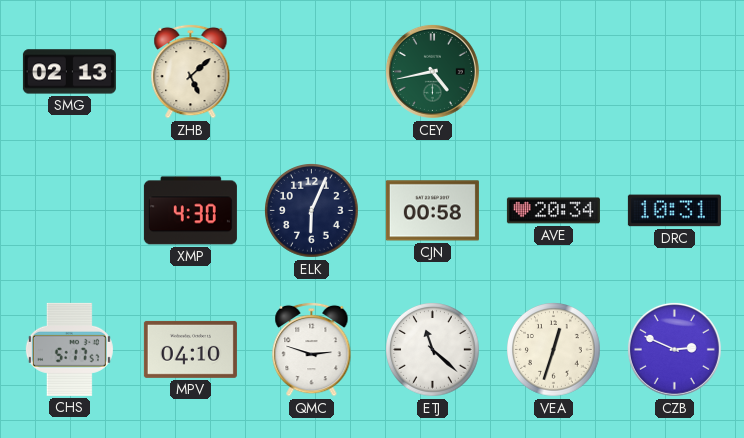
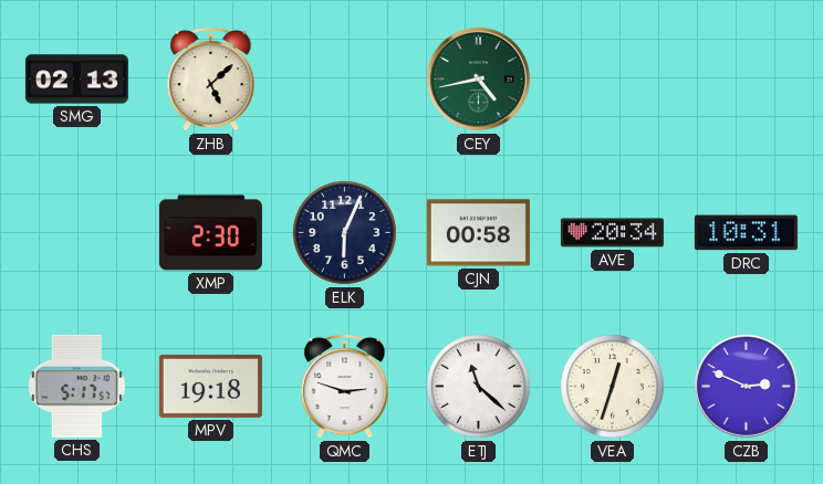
XMP: 4:30 -> 2:30 (210, 233)
MPV: 04:10 -> 19:18 (210, 386)
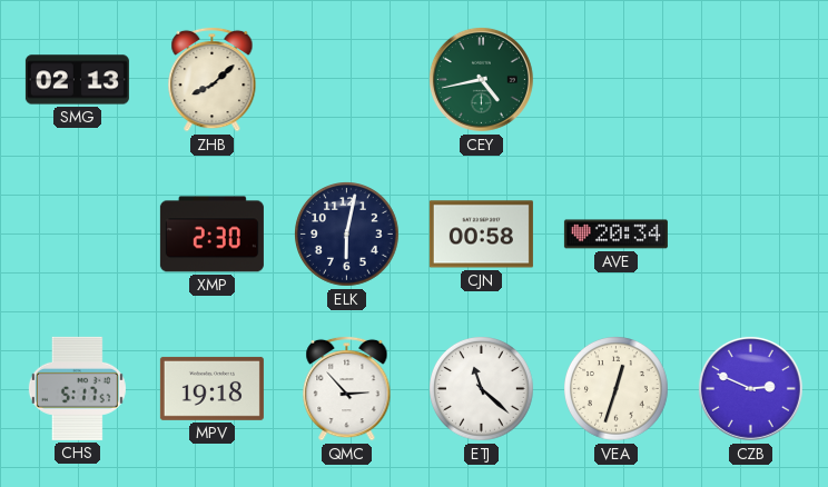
ZHB: 5:08 -> 8:08 (213, 79)
ELK: 6:04 -> 6:02 (347, 235)
DRC: 10:31 -> none (746, 233)
QMC: 2:48 -> 2:53 (347, 388)
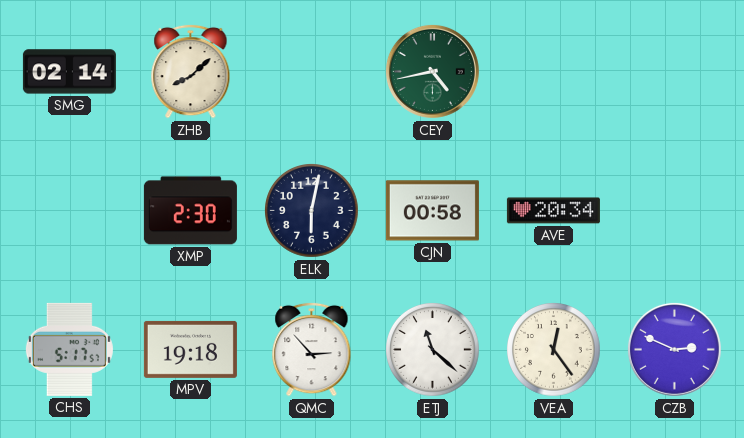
SMG: 02:13 -> 02:14 (69, 72)
VEA: 12:33 -> 12:24 (554, 350)
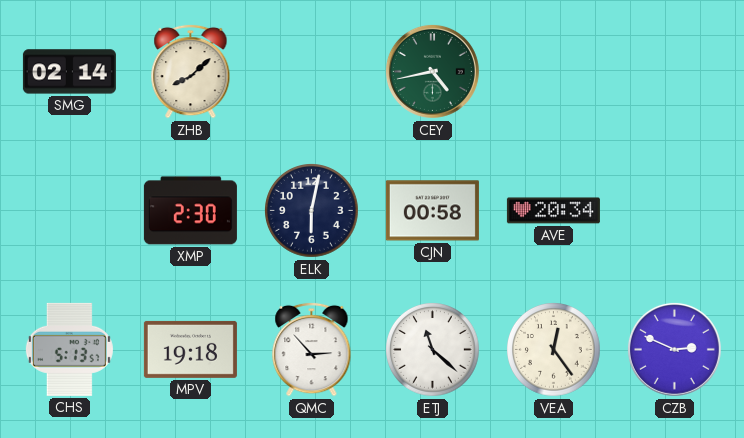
CHS: 5:17 -> 5:13 (69, 349)
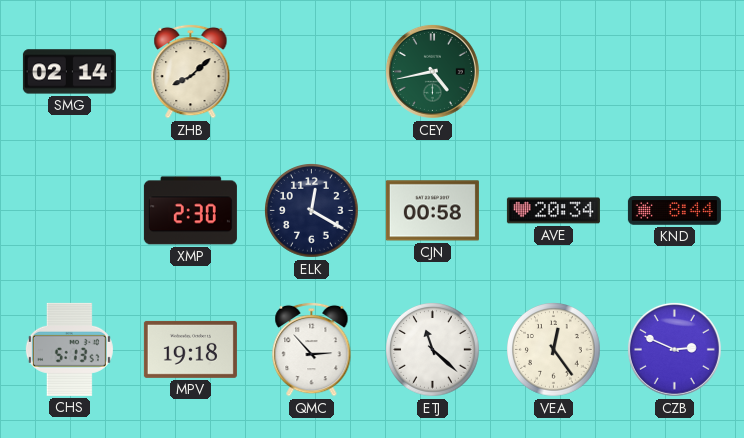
ELK: 6:02 -> 12:20 (312, 211)
KND: none -> 8:44 (674, 211)
